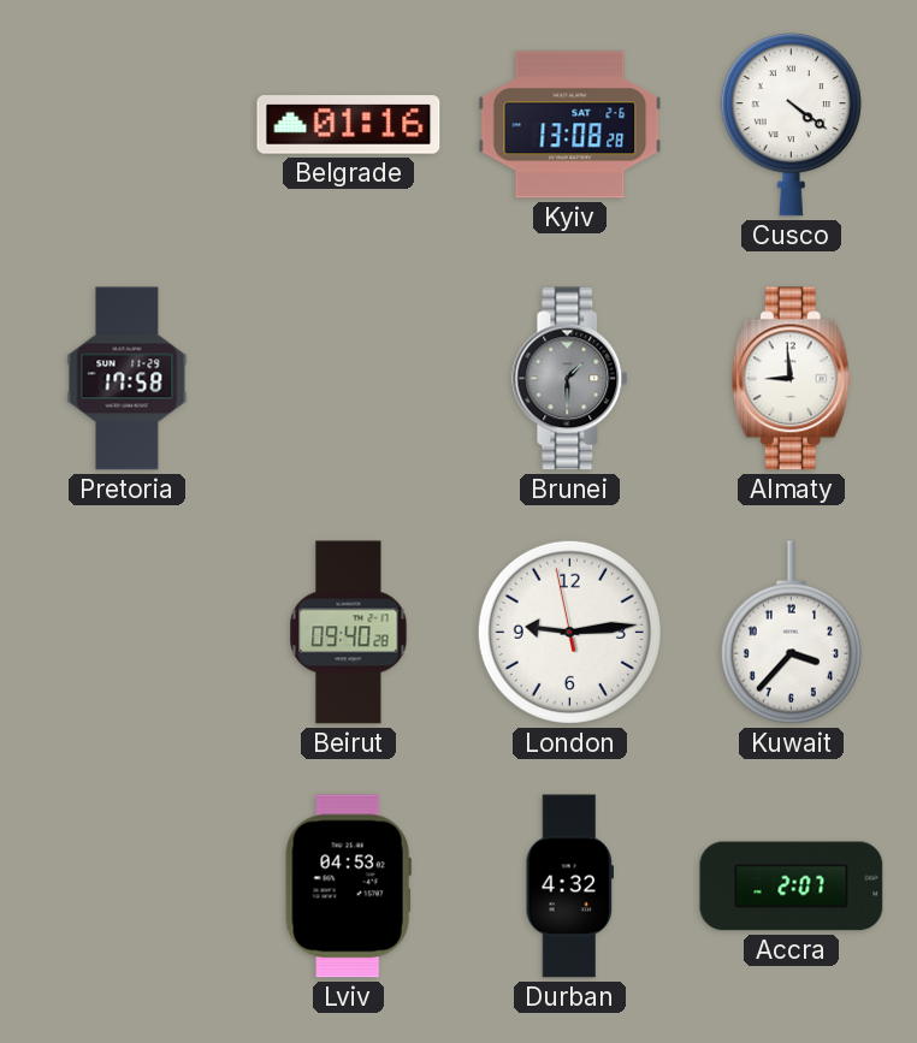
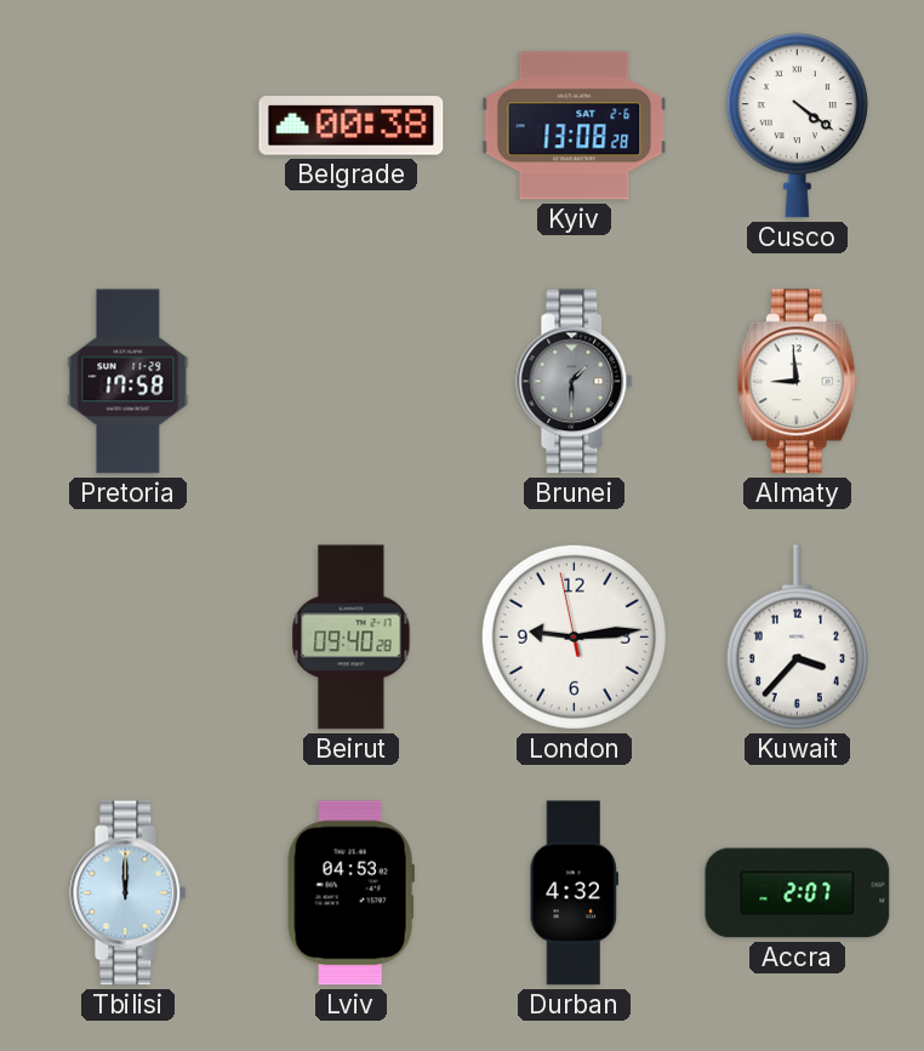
Belgrade: 01:16 -> 00:38 (352, 126)
Tbilisi: none -> 12:00 (129, 893)
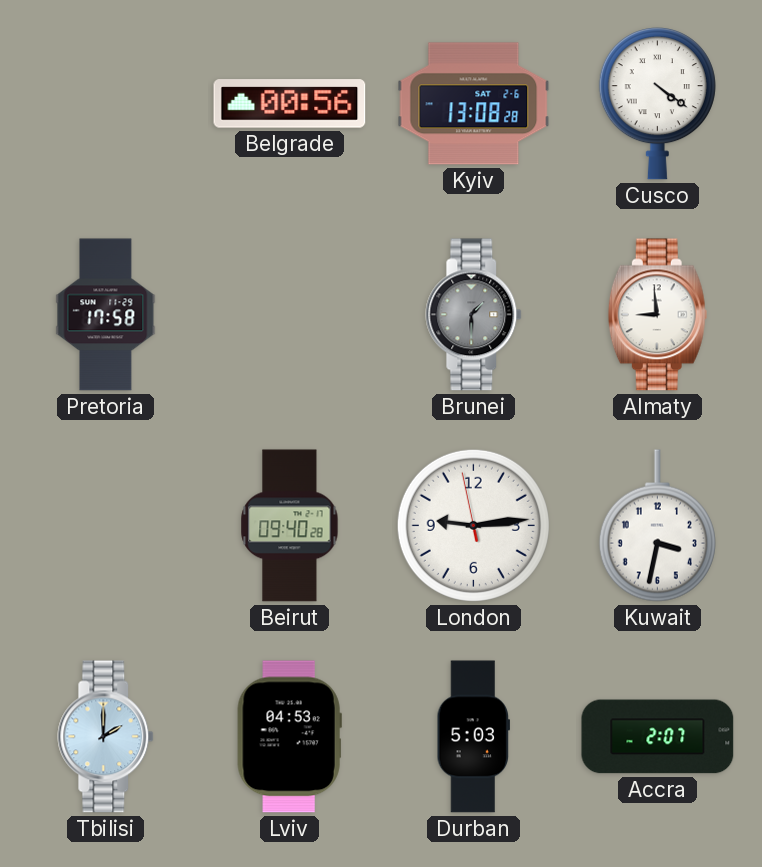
Belgrade: 00:38 -> 00:56 (290, 104)
Kuwait: 3:37 -> 3:32 (657, 526)
Tbilisi: 12:00 -> 2:00 (106, 737)
Durban: 4:32 -> 5:03 (473, 737)
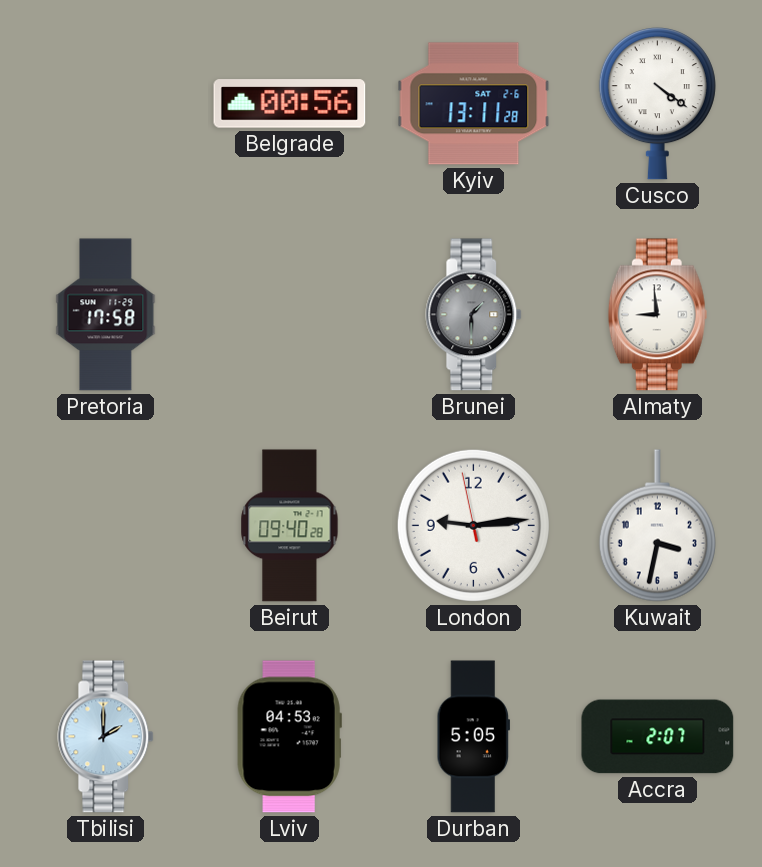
Kyiv: 13:08 -> 13:11 (474, 104)
Durban: 5:03 -> 5:05 (473, 737)
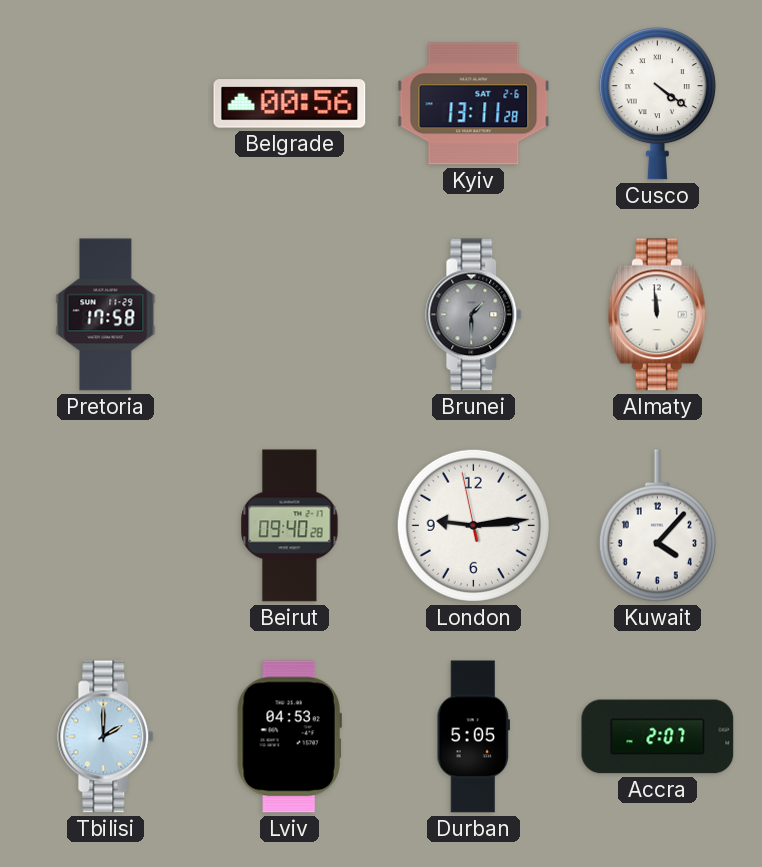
Almaty: 8:59 -> 11:59 (657, 315)
Kuwait: 3:32 -> 4:07 (657, 526)
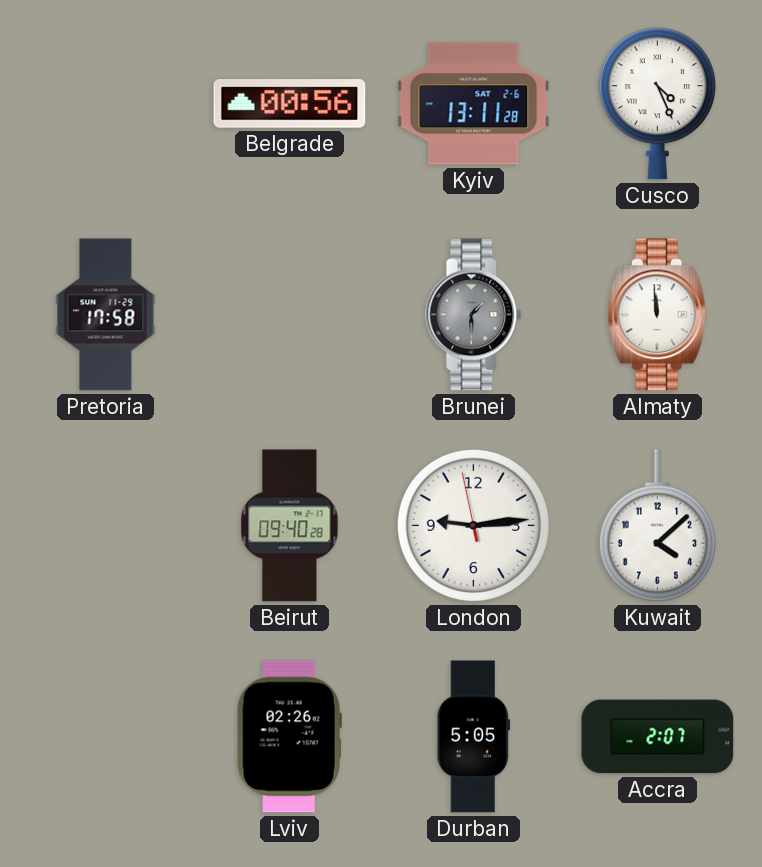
Cusco: 4:21 -> 4:26 (657, 104)
Kuwait: 4:07 -> 4:08 (657, 526)
Tbilisi: 2:00 -> none (106, 737)
Lviv: 04:53 -> 02:26 (289, 737)
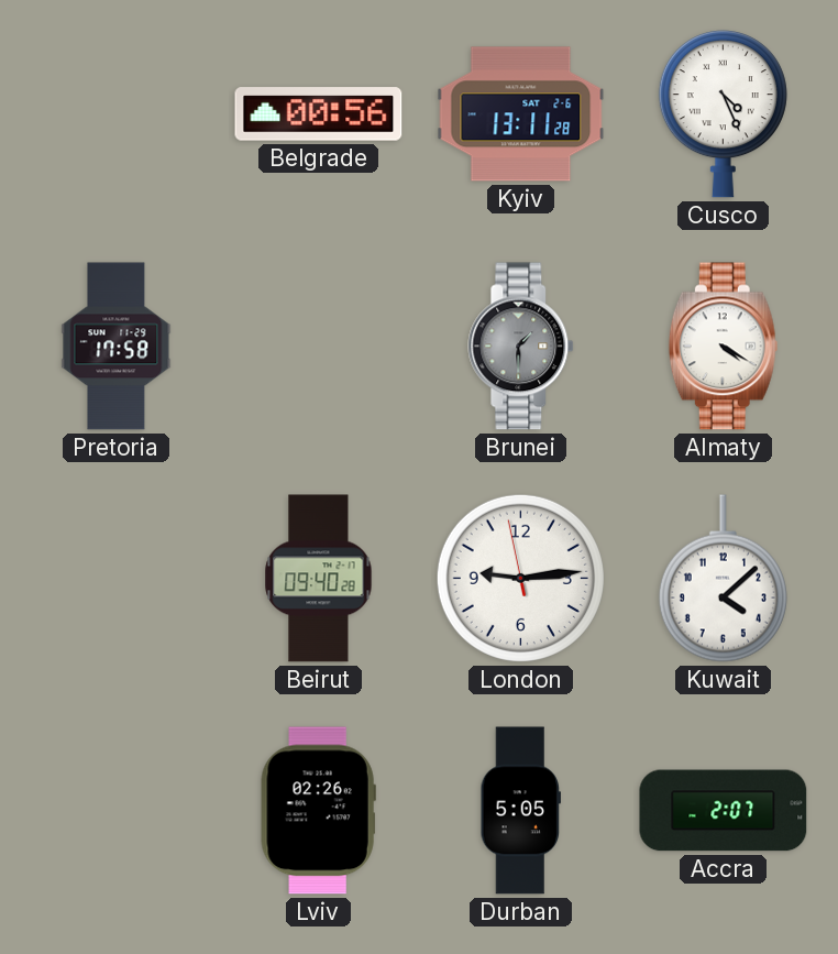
Almaty: 11:59 -> 4:20 (723, 347)
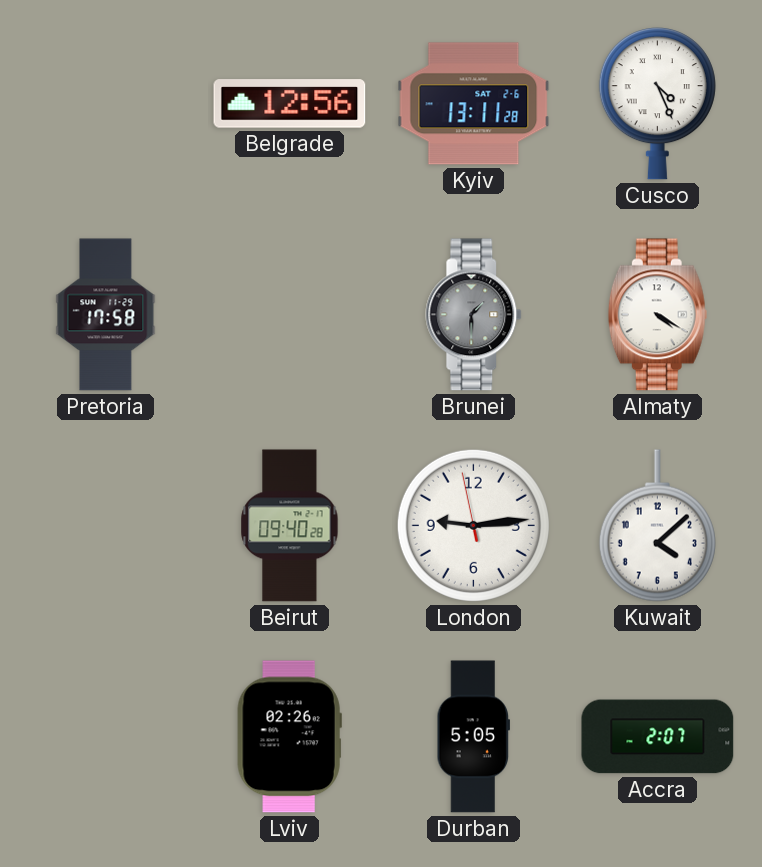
Belgrade: 00:56 -> 12:56 (290, 104)
